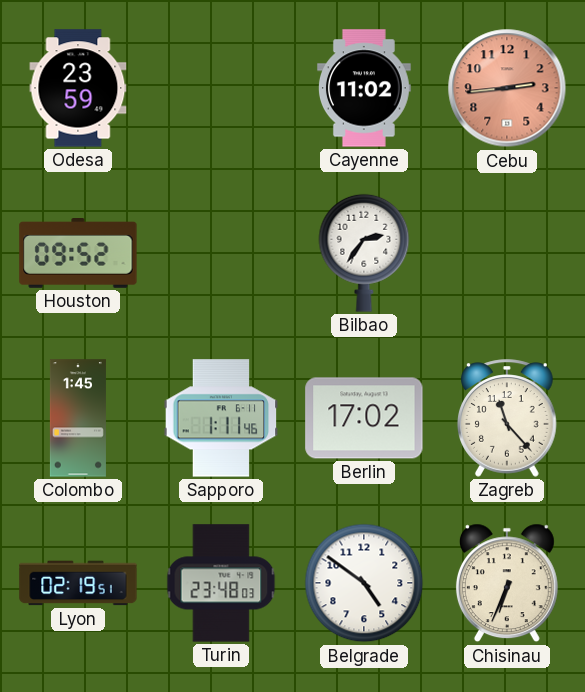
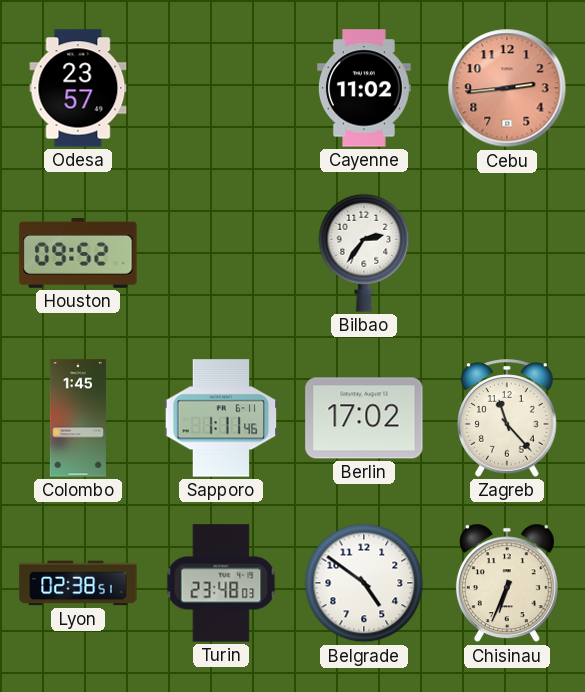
Odesa: 23:59 -> 23:57 (78, 88)
Lyon: 02:19 -> 02:38 (78, 583)
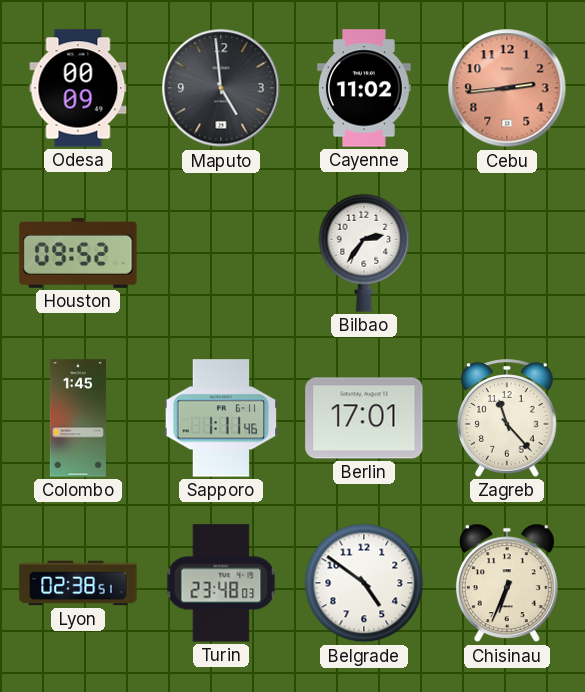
Odesa: 23:57 -> 00:09 (78, 88)
Maputo: none -> 4:59 (221, 88)
Berlin: 17:02 -> 17:01 (364, 418)
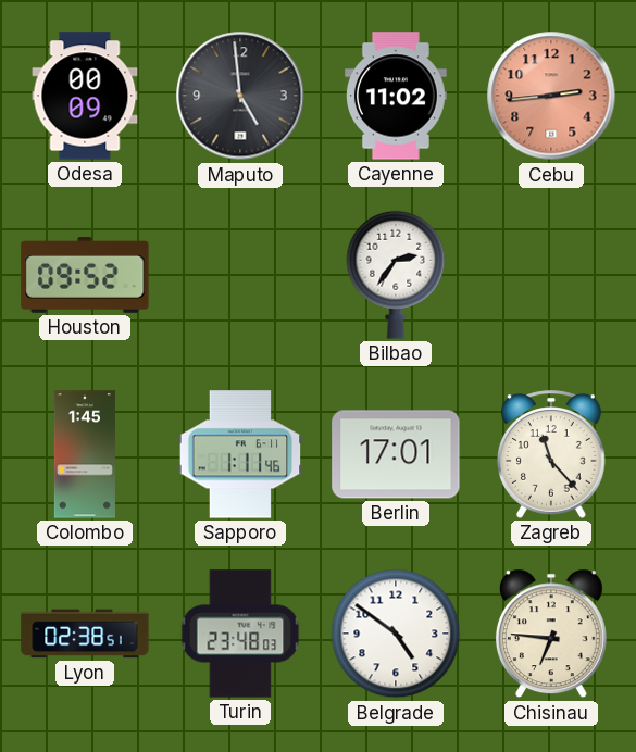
Chisinau: 6:34 -> 6:46 (551, 634)
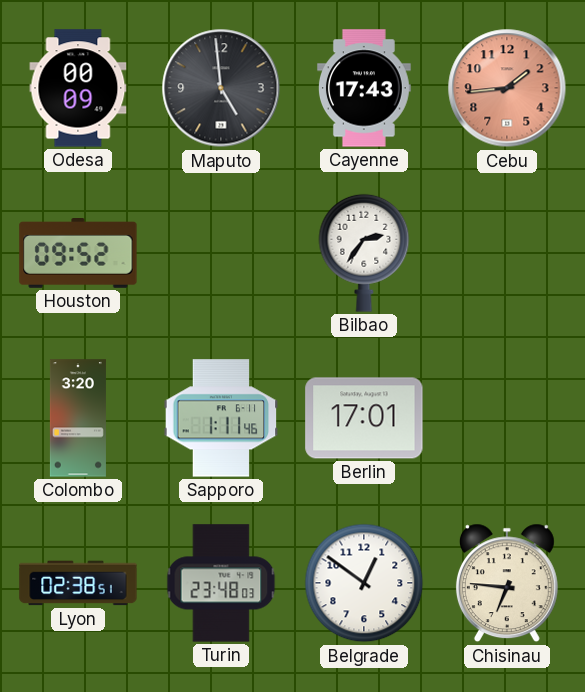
Cayenne: 11:02 -> 17:43 (365, 88)
Cebu: 2:44 -> 1:44 (507, 88)
Colombo: 1:45 -> 3:20 (78, 418)
Zagreb: 11:23 -> none (552, 454)
Belgrade: 4:51 -> 12:51 (364, 583)
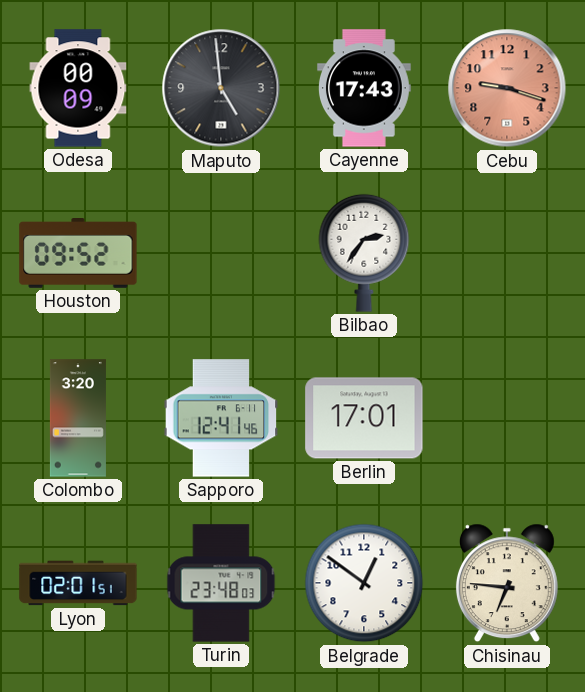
Cebu: 1:44 -> 9:18 (507, 88)
Sapporo: 1:11 -> 12:41 (221, 418)
Lyon: 02:38 -> 02:01 (78, 583)
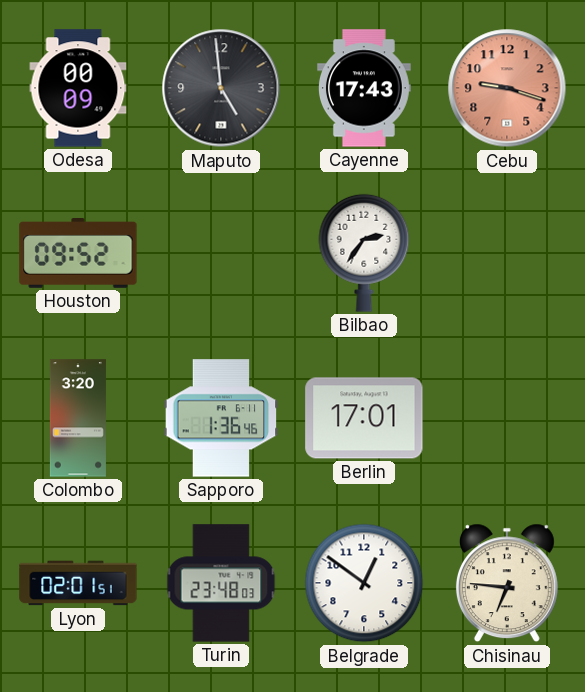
Sapporo: 12:41 -> 1:36 (221, 418)
